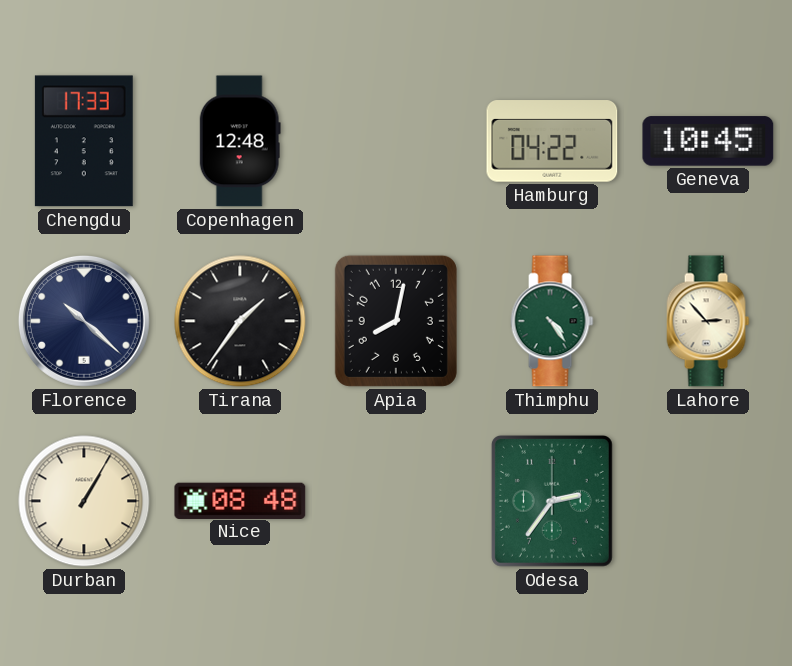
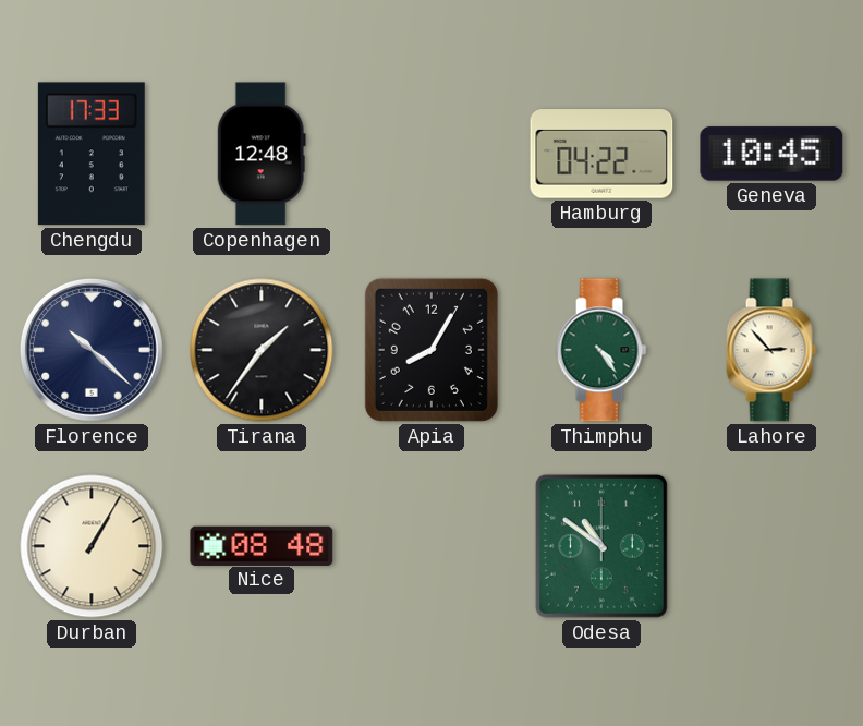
Apia: 8:02 -> 8:05 (432, 350)
Odesa: 2:36 -> 10:51 (601, 546)
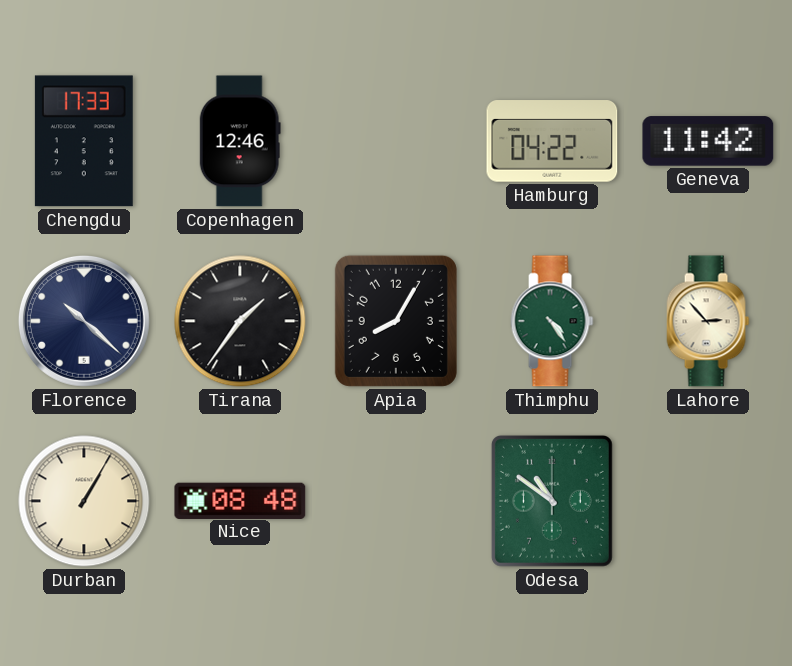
Copenhagen: 12:48 -> 12:46 (240, 141)
Geneva: 10:45 -> 11:42 (708, 141)
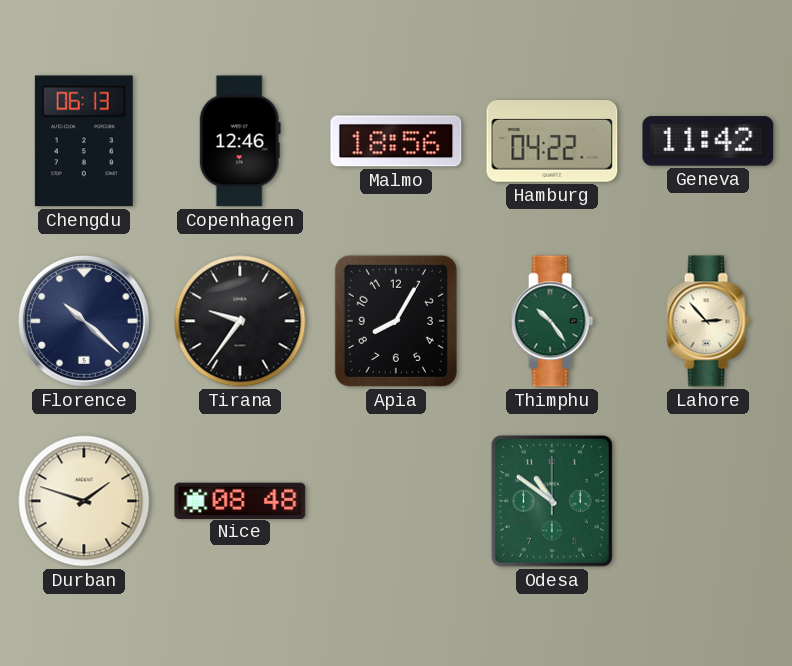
Chengdu: 17:33 -> 06:13 (84, 141)
Malmo: none -> 18:56 (396, 141)
Tirana: 1:36 -> 9:36 (240, 321)
Thimphu: 4:24 -> 10:24 (552, 321)
Durban: 1:05 -> 1:48 (84, 501)
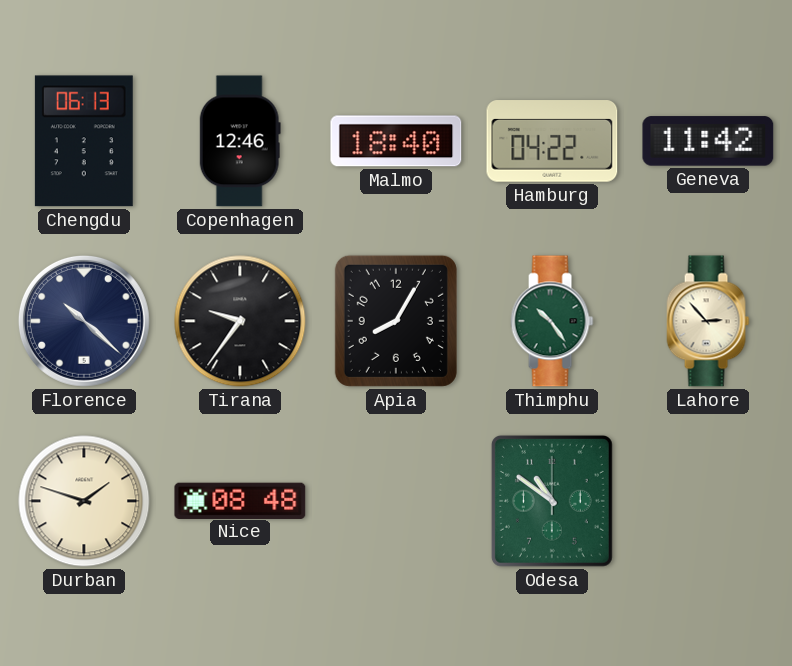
Malmo: 18:56 -> 18:40 (396, 141)
